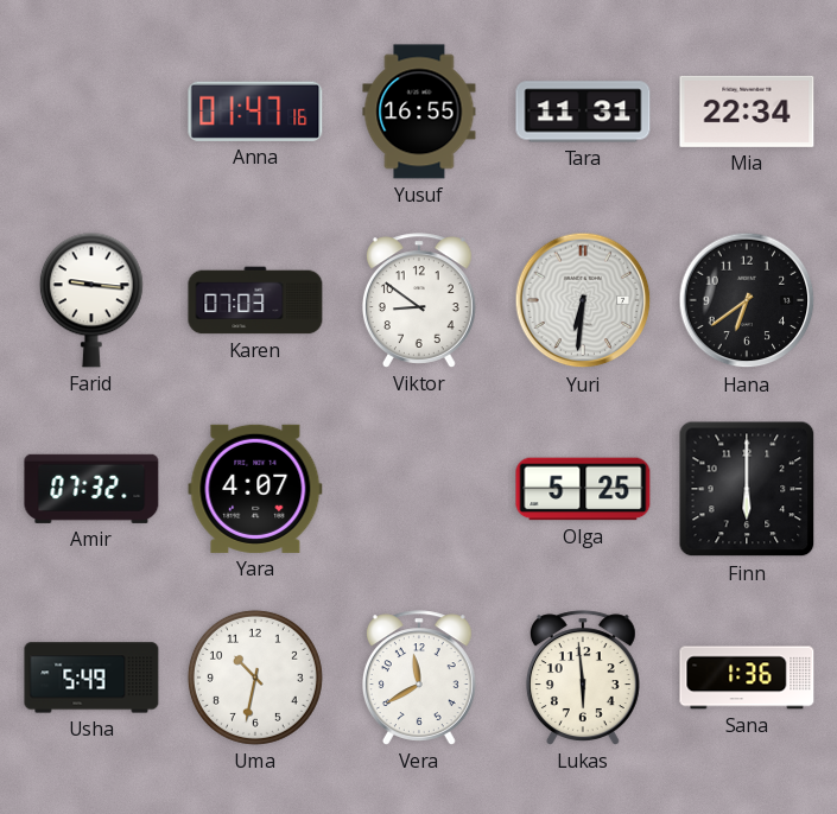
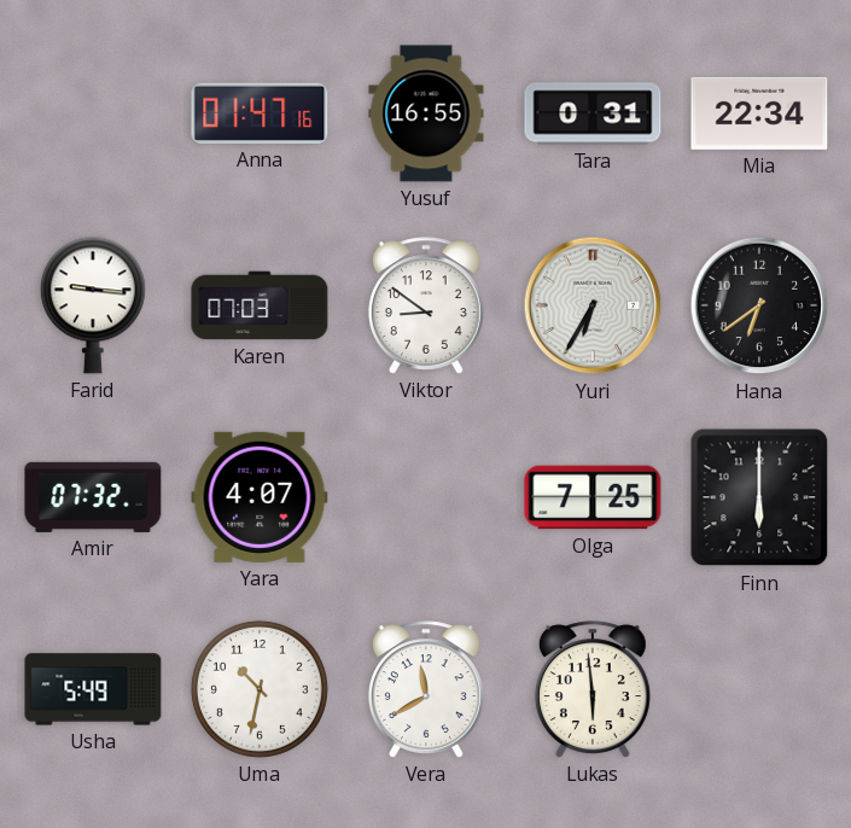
Tara: 11:31 -> 0:31 (593, 113)
Yuri: 6:31 -> 6:35 (593, 305)
Olga: 5:25 -> 7:25 (593, 497)
Sana: 1:36 -> none (747, 678)
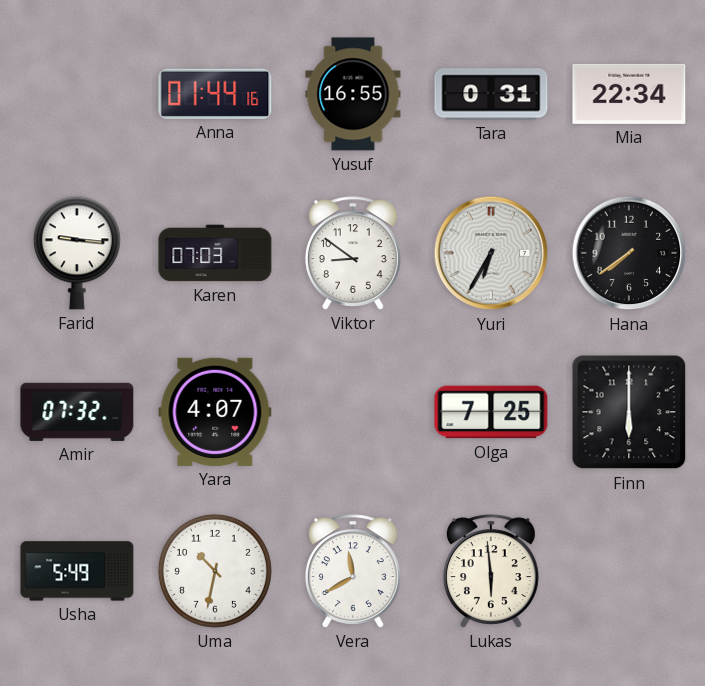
Anna: 01:47 -> 01:44 (215, 94)
Hana: 6:39 -> 7:39 (629, 253)
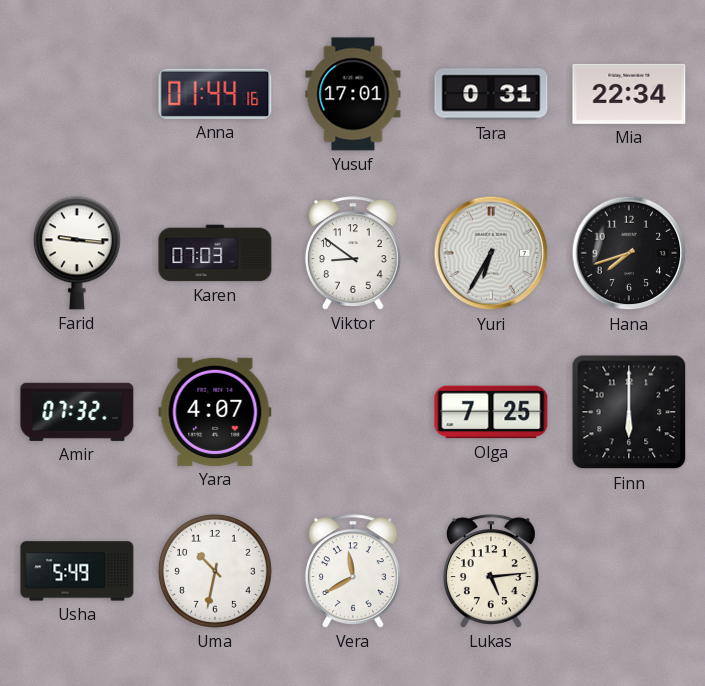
Yusuf: 16:55 -> 17:01 (353, 94)
Hana: 7:39 -> 7:42 (629, 253)
Lukas: 5:59 -> 5:14 (491, 571)
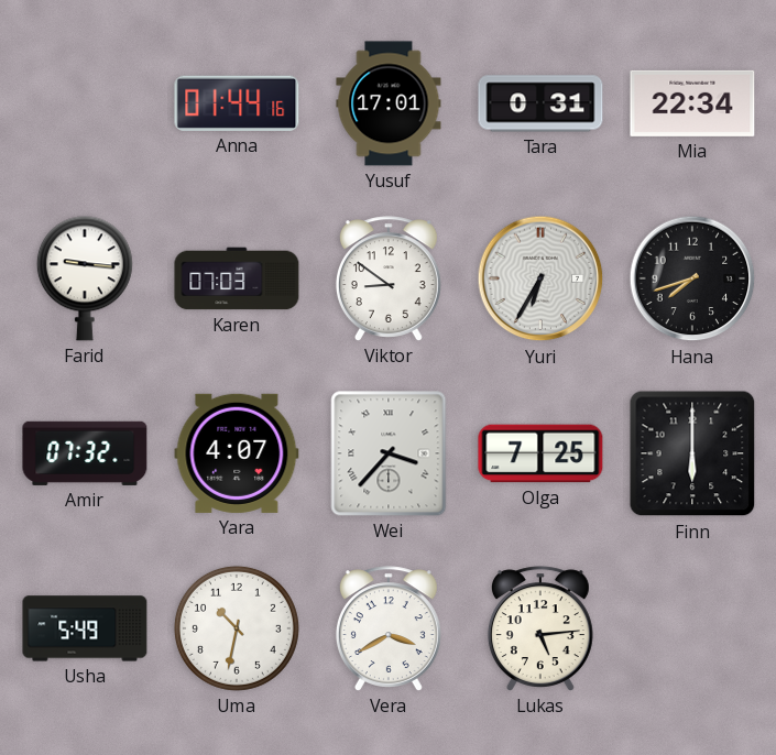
Wei: none -> 3:37 (389, 453)
Vera: 11:40 -> 3:40 (389, 628)
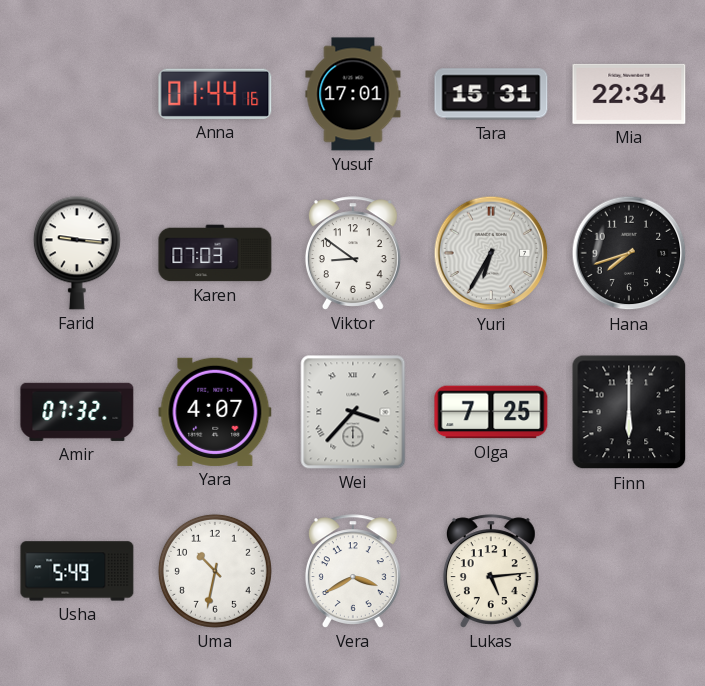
Tara: 0:31 -> 15:31 (491, 94)
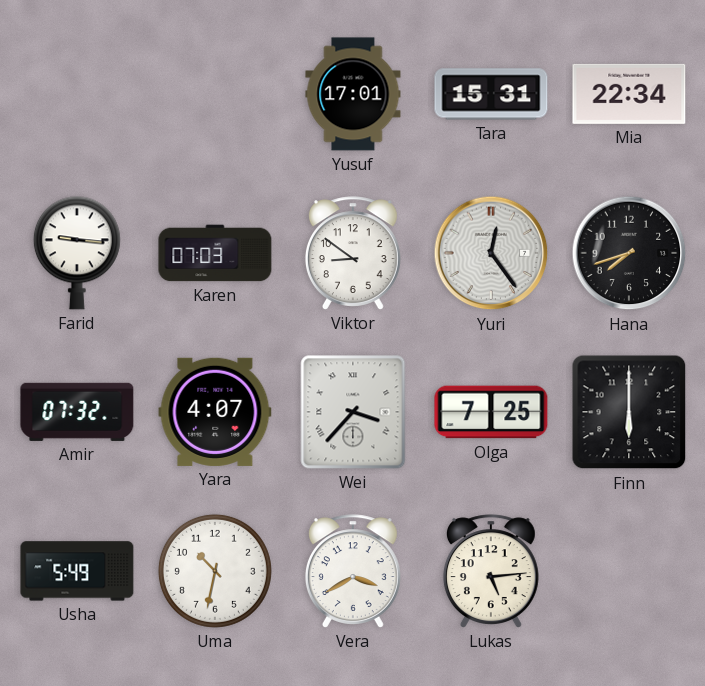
Anna: 01:44 -> none (215, 94)
Yuri: 6:35 -> 12:24 (491, 253)
